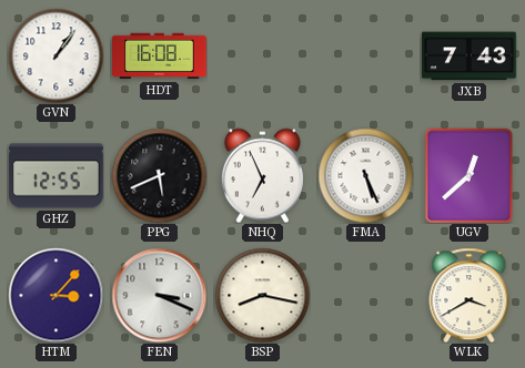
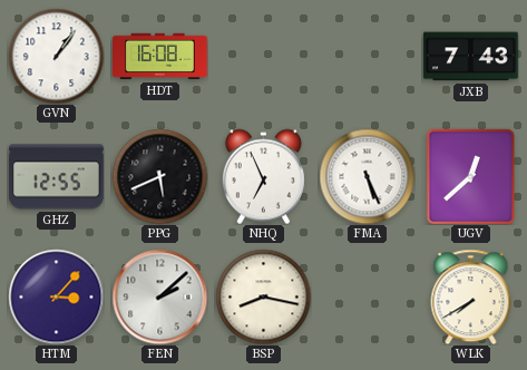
FEN: 3:19 -> 2:08 (159, 296)
WLK: 3:40 -> 7:40 (471, 296)
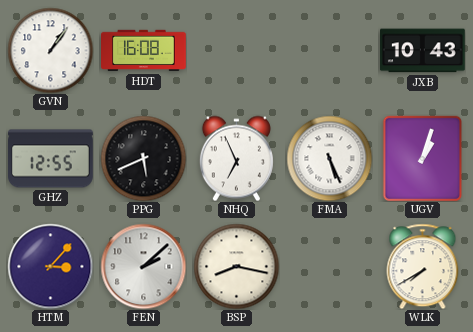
JXB: 7:43 -> 10:43 (423, 51)
UGV: 12:38 -> 1:03 (423, 158)
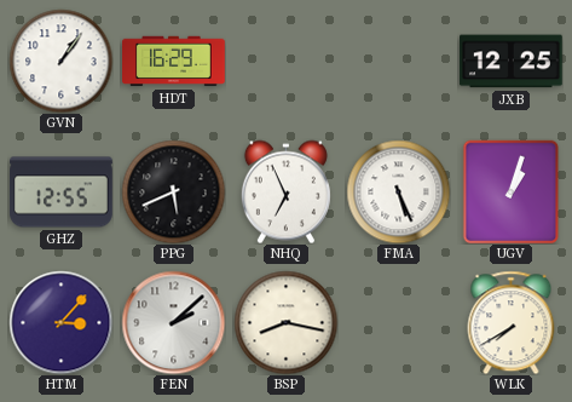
HDT: 16:08 -> 16:29 (174, 62)
JXB: 10:43 -> 12:25 (512, 62)
